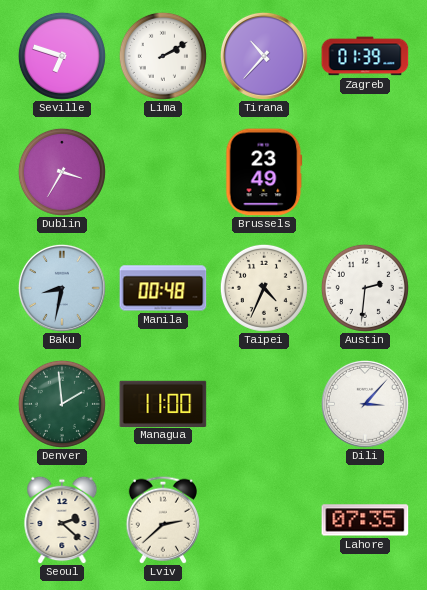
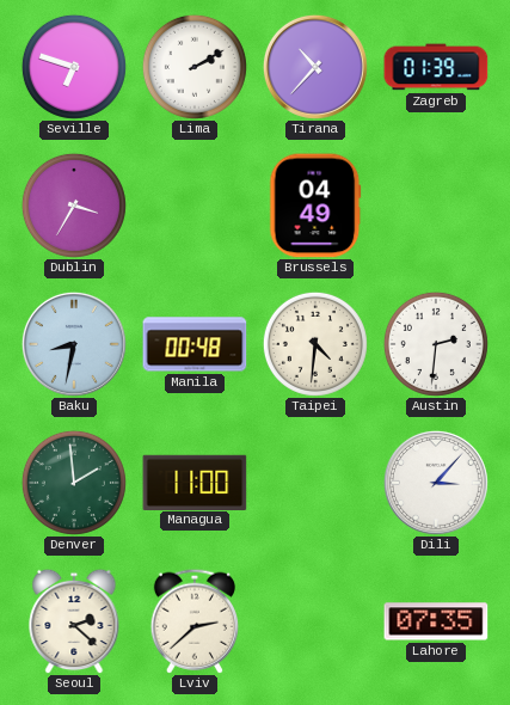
Brussels: 23:49 -> 04:49 (315, 206)
Taipei: 4:34 -> 4:31 (315, 344)
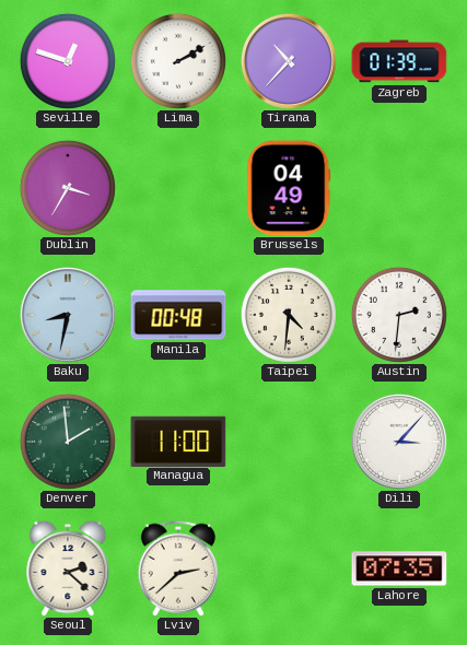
Seville: 6:48 -> 12:48 (68, 61)
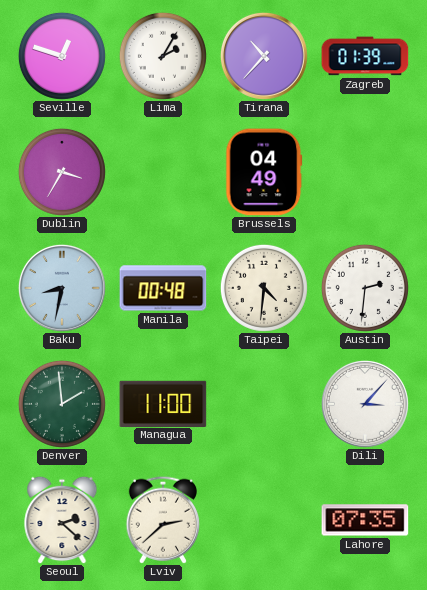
Lima: 2:10 -> 2:05 (163, 56)
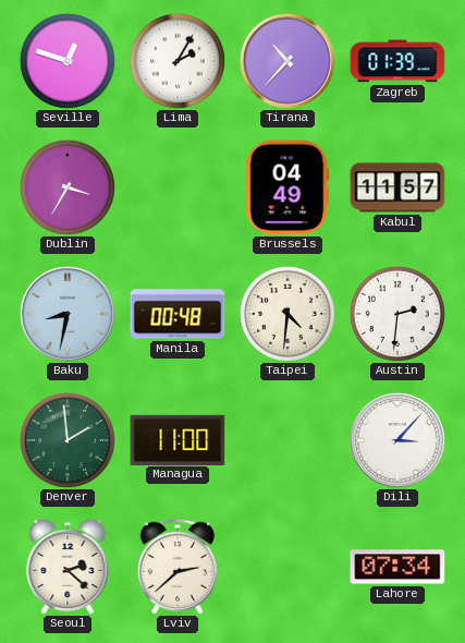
Kabul: none -> 11:57 (397, 187)
Lahore: 07:35 -> 07:34 (397, 567)
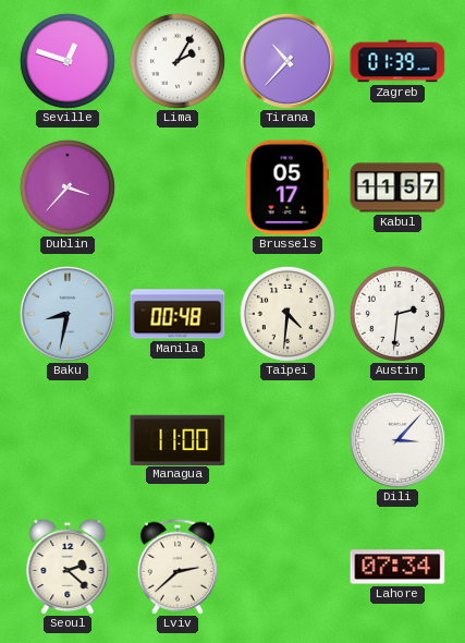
Dublin: 3:35 -> 3:37 (68, 187)
Brussels: 04:49 -> 05:17 (287, 187)
Denver: 1:59 -> none (68, 440)
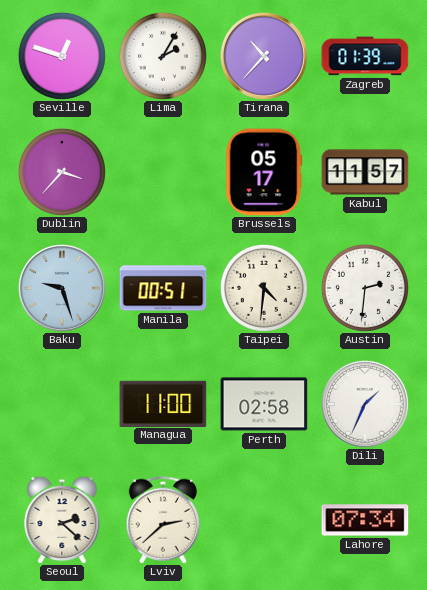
Baku: 8:32 -> 9:27 (62, 288)
Manila: 00:48 -> 00:51 (163, 288)
Perth: none -> 02:58 (264, 404)
Dili: 3:07 -> 1:34 (365, 404)
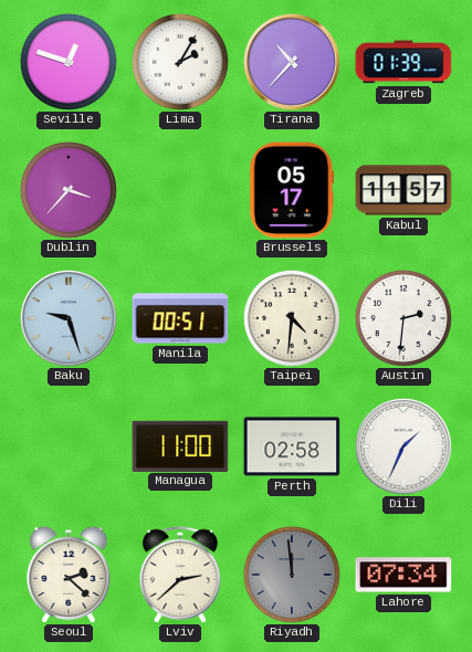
Riyadh: none -> 11:59 (292, 575)
